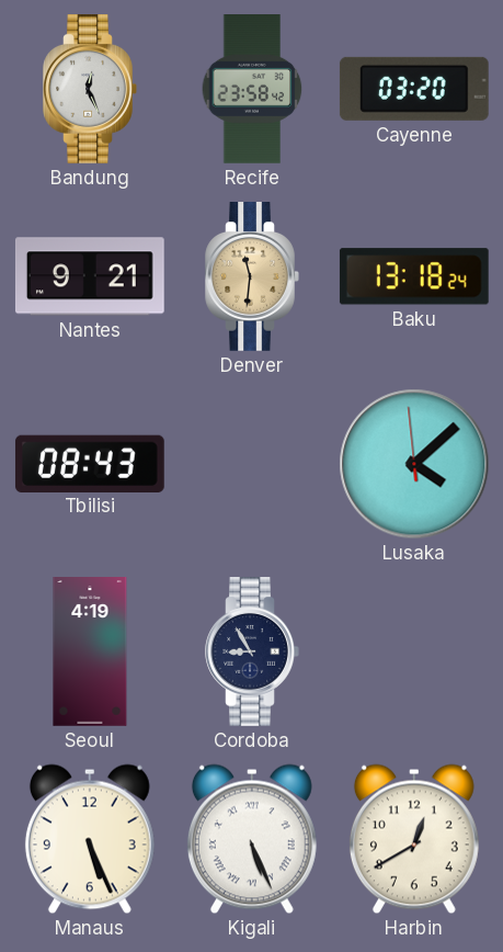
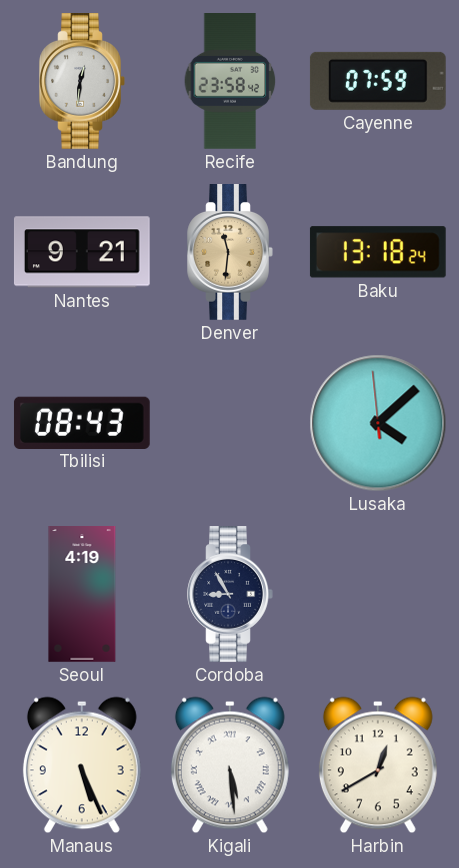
Bandung: 12:26 -> 12:31 (82, 82)
Cayenne: 03:20 -> 07:59 (378, 81)
Kigali: 5:26 -> 5:29 (230, 765)
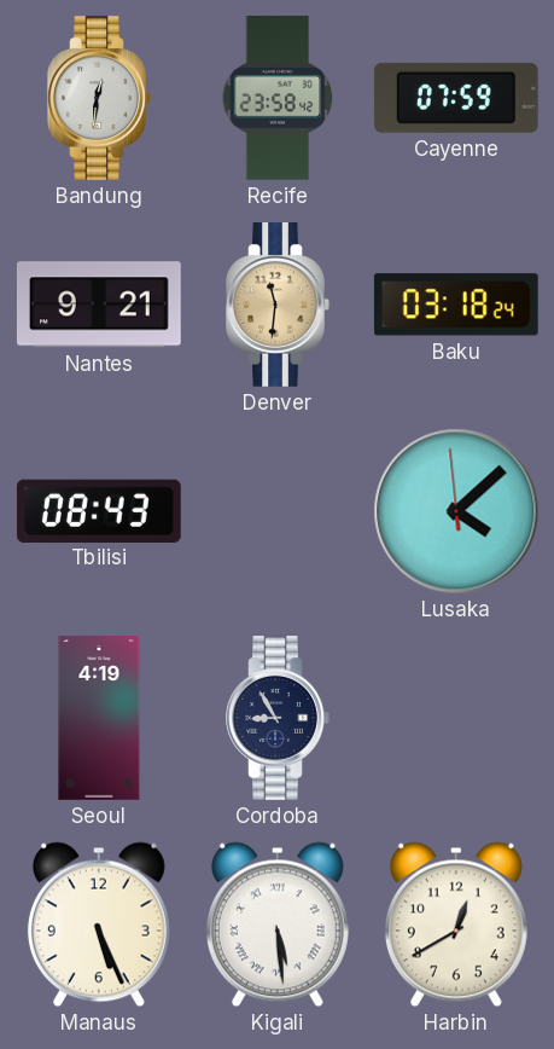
Baku: 13:18 -> 03:18 (456, 305)
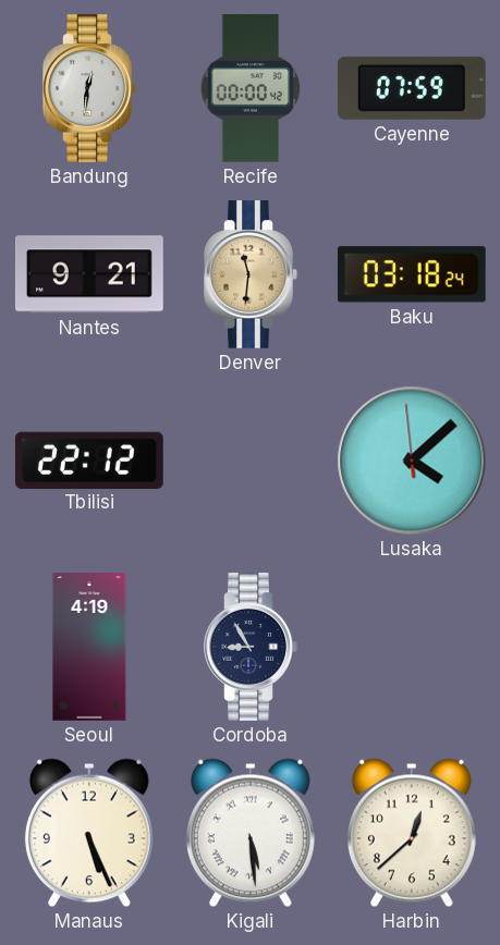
Recife: 23:58 -> 00:00 (251, 89)
Tbilisi: 08:43 -> 22:12 (89, 459)
Harbin: 12:40 -> 12:38 (412, 833)
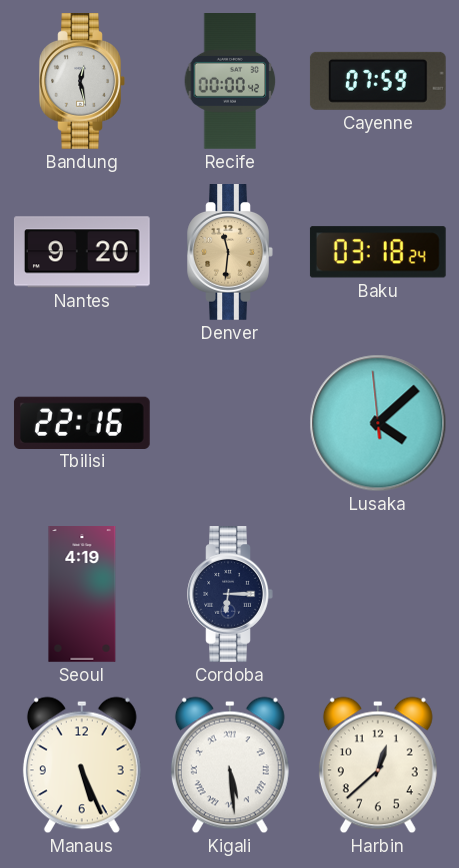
Bandung: 12:31 -> 12:28 (82, 82)
Nantes: 9:21 -> 9:20 (82, 252)
Tbilisi: 22:12 -> 22:16 (82, 422)
Cordoba: 8:55 -> 6:15 (230, 595)
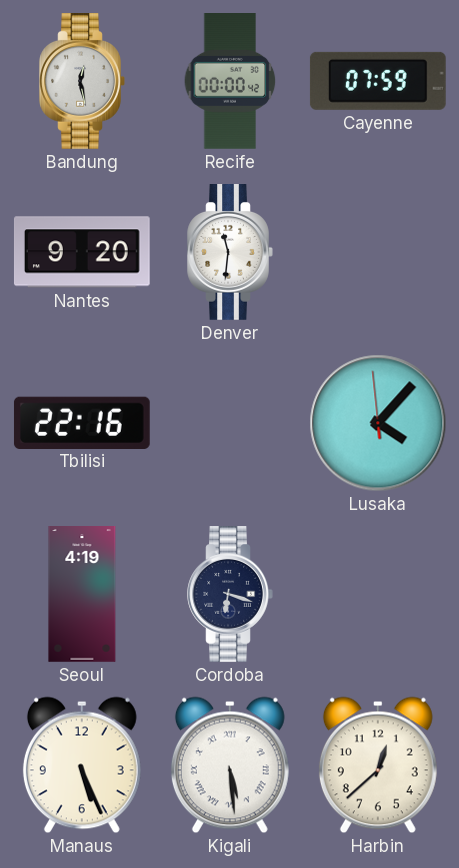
Denver dial: champagne -> white (230, 253)
Baku: 03:18 -> none (378, 252)
Lusaka: 4:07 -> 4:06 (378, 423)
Cordoba: 6:15 -> 6:18 (230, 595)
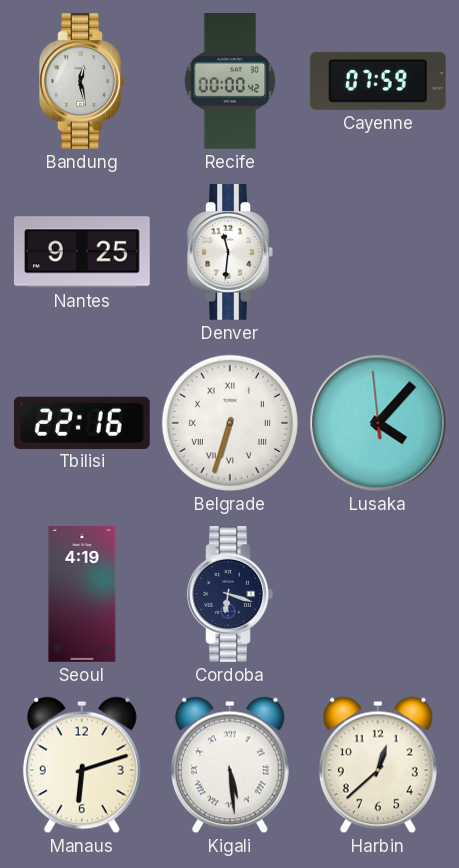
Nantes: 9:20 -> 9:25 (82, 252)
Belgrade: none -> 6:33 (230, 423)
Manaus: 5:26 -> 6:12 (82, 765)
